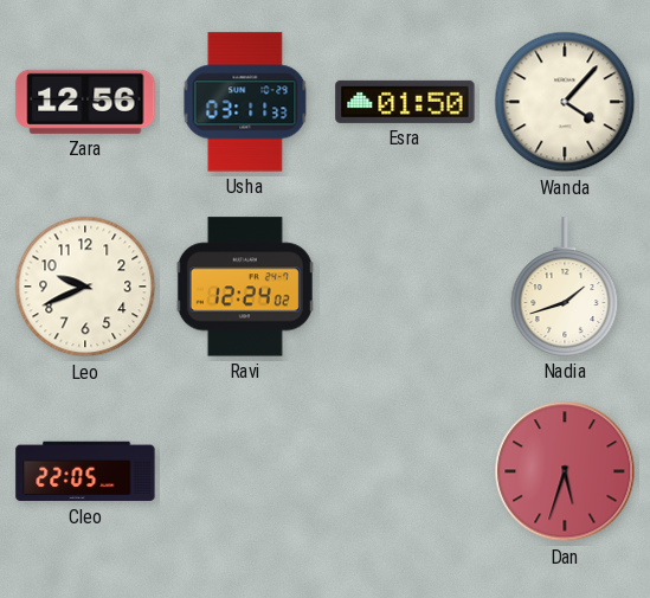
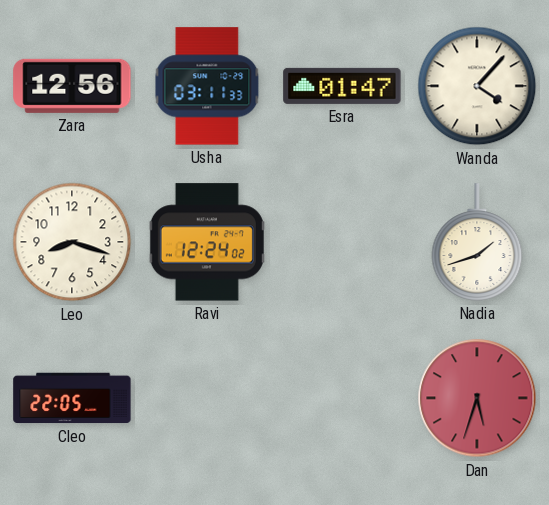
Esra: 01:50 -> 01:47 (342, 86)
Leo: 9:41 -> 8:18 (72, 242)
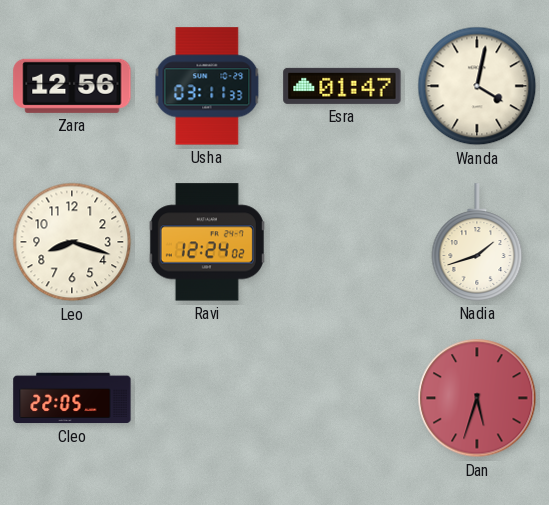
Wanda: 4:07 -> 4:02 (477, 86)
